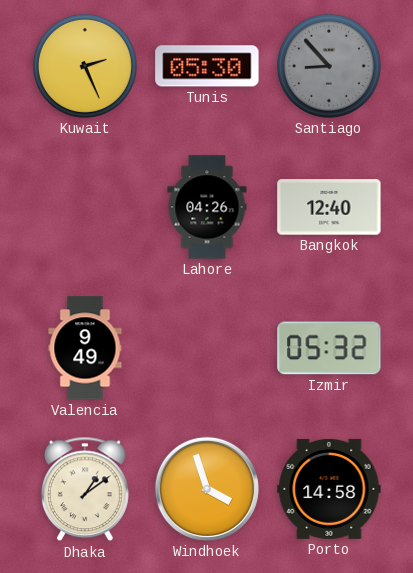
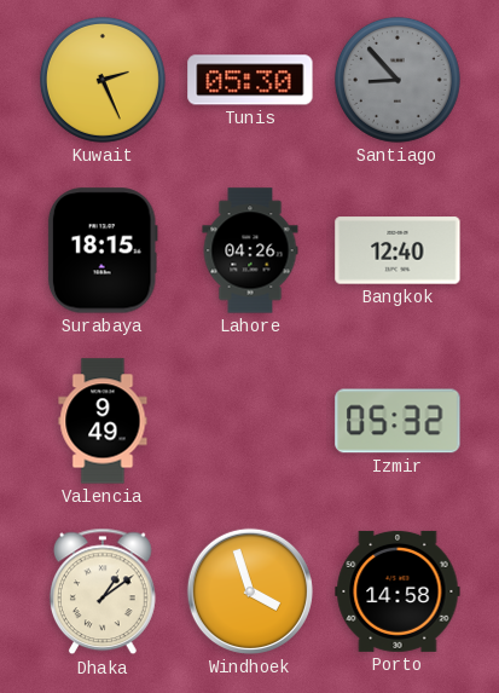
Surabaya: none -> 18:15 (103, 250)
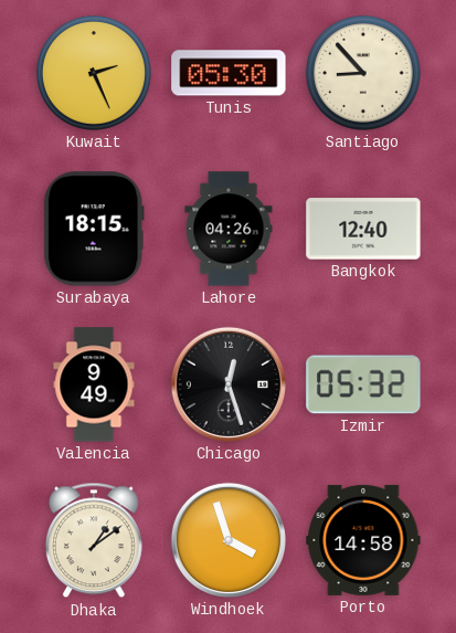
Santiago dial: grey -> cream (363, 73)
Chicago: none -> 12:27 (229, 384)
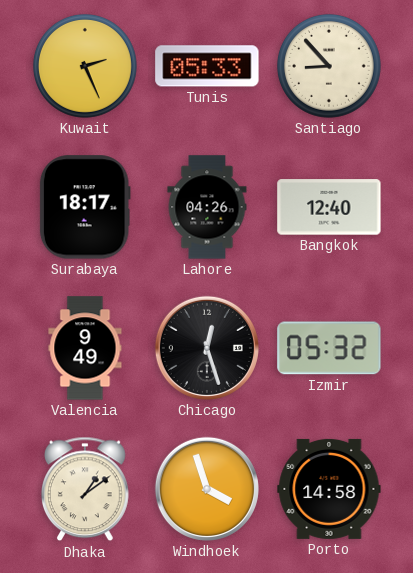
Tunis: 05:30 -> 05:33 (207, 66)
Surabaya: 18:15 -> 18:17 (85, 207)
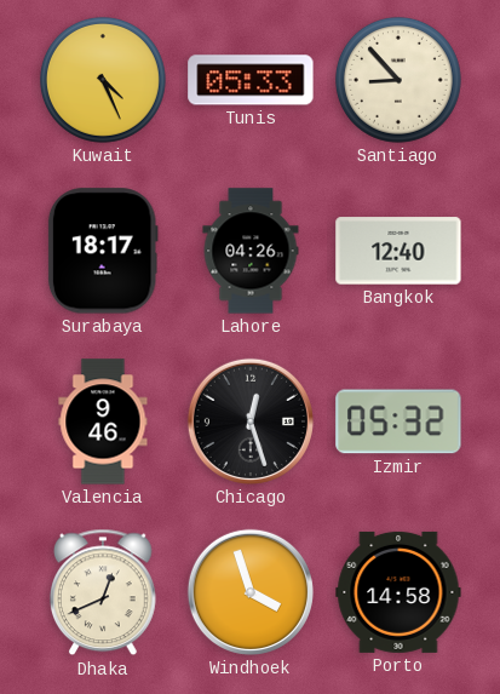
Kuwait: 2:26 -> 4:26 (103, 80)
Valencia: 9:49 -> 9:46 (103, 421)
Dhaka: 1:09 -> 12:41 (103, 592)
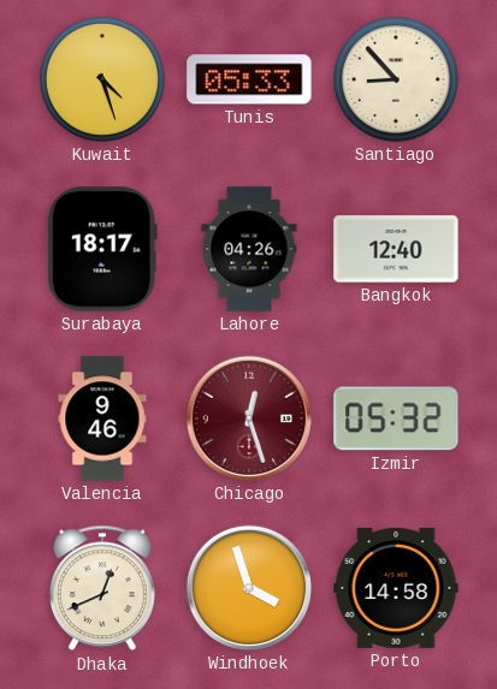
Kuwait: 4:26 -> 4:27 (102, 79)
Chicago dial: black -> burgundy (249, 418)
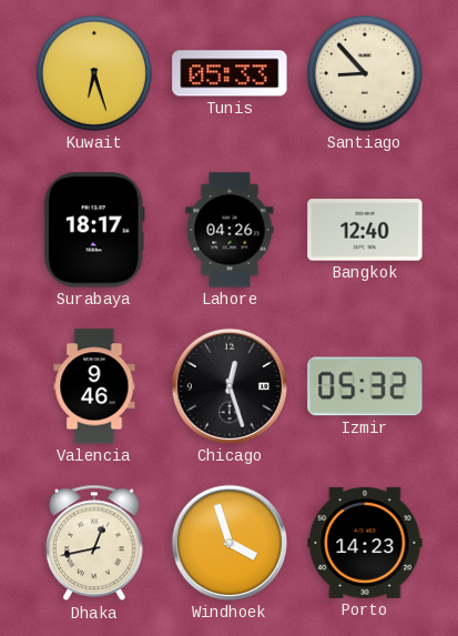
Kuwait: 4:27 -> 6:27 (94, 73)
Chicago dial: burgundy -> black (230, 386)
Dhaka: 12:41 -> 12:43 (94, 543)
Porto: 14:58 -> 14:23 (365, 543)
